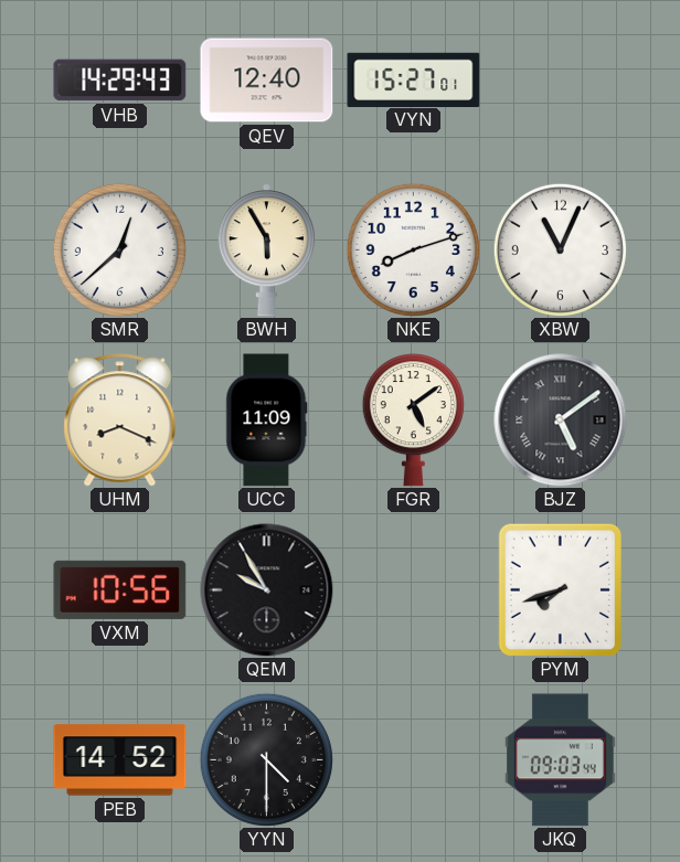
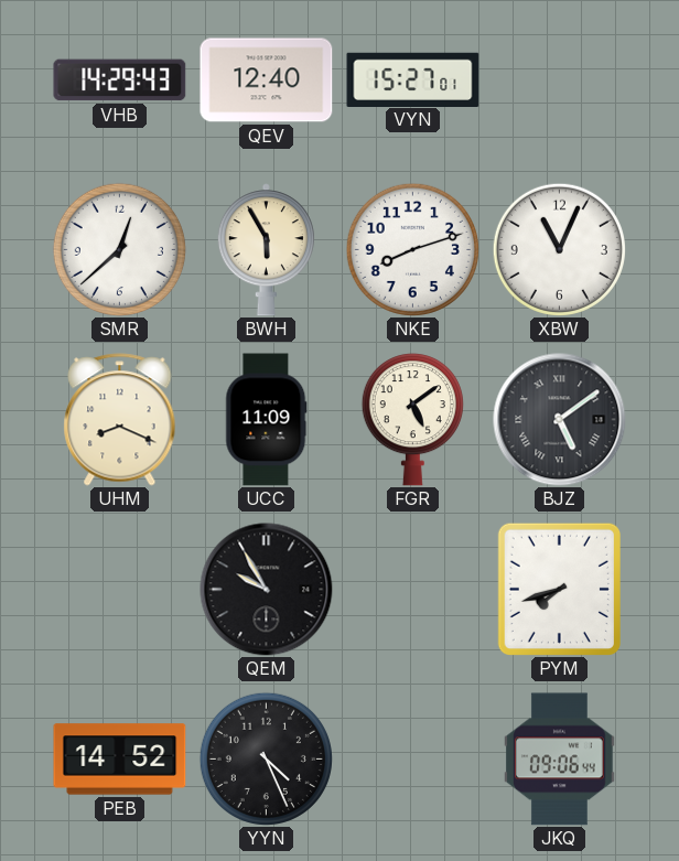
VXM: 10:56 -> none (120, 589)
YYN: 4:30 -> 4:26 (266, 758)
JKQ: 09:03 -> 09:06 (560, 760)
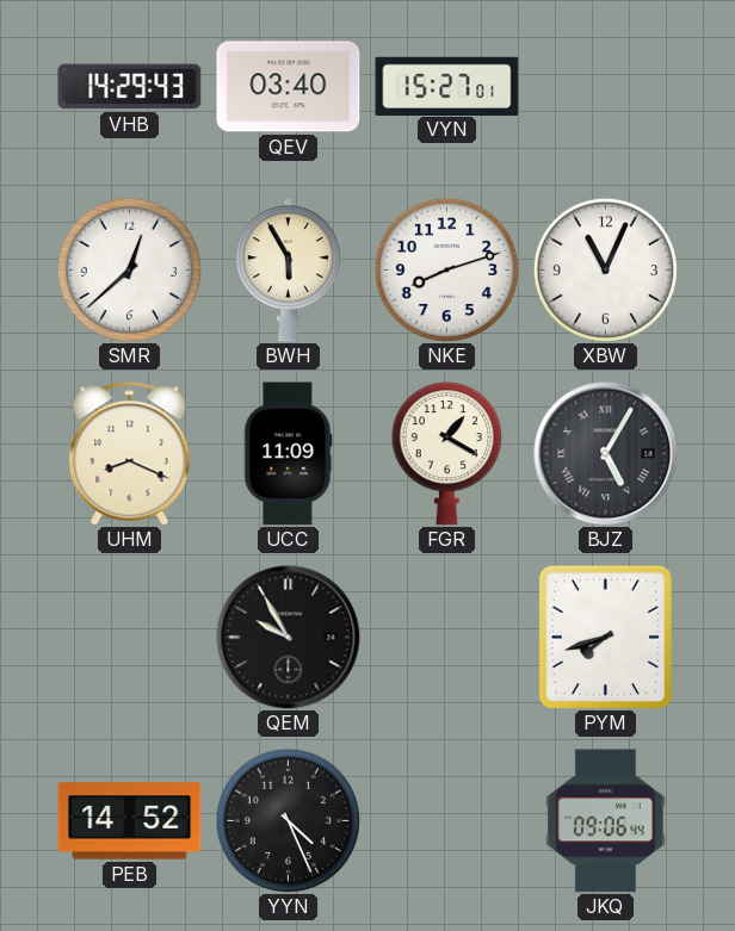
QEV: 12:40 -> 03:40 (289, 87)
FGR: 5:09 -> 1:20 (446, 454)
BJZ: 5:09 -> 5:05 (606, 454)
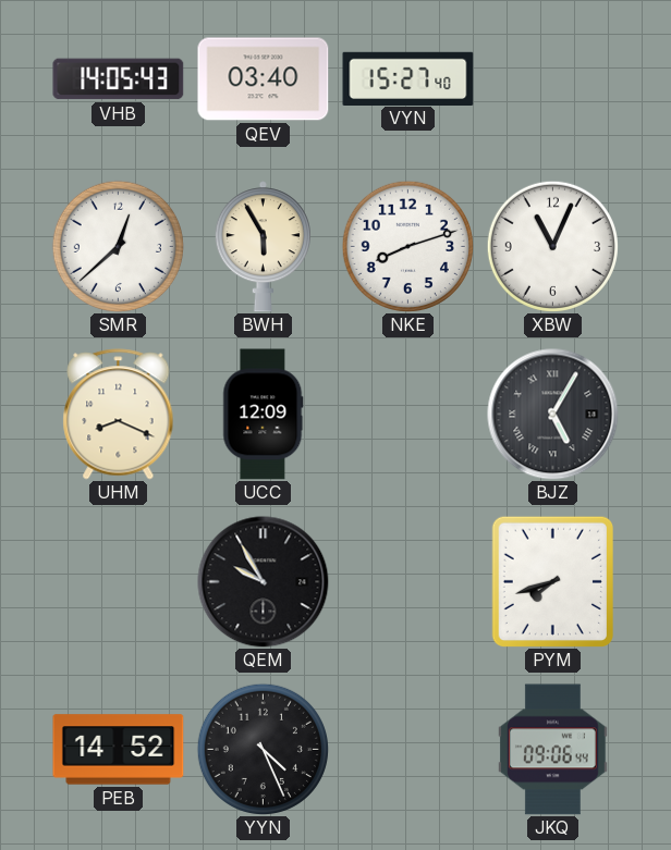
VHB: 14:29 -> 14:05 (119, 79)
VYN: 15:27:01 -> 15:27:40 (408, 78)
UCC: 11:09 -> 12:09 (264, 415)
FGR: 1:20 -> none (446, 454)
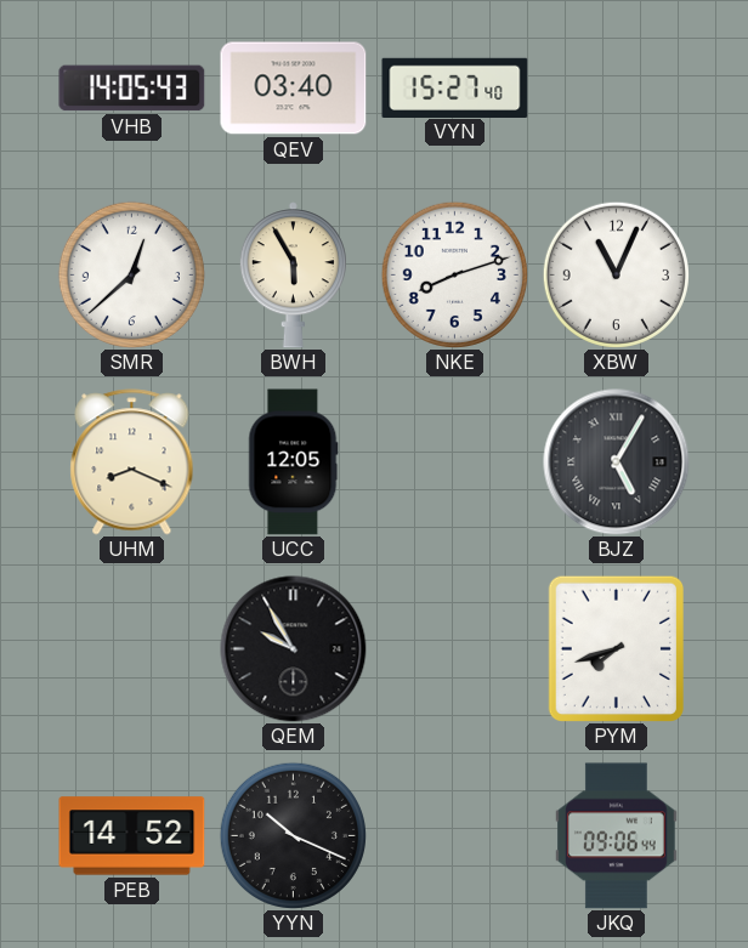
UCC: 12:09 -> 12:05 (294, 462)
YYN: 4:26 -> 10:19 (293, 835)
